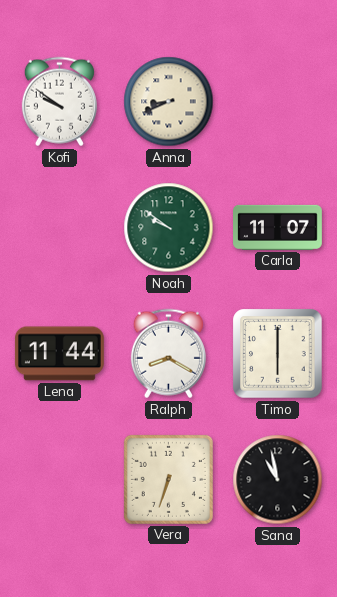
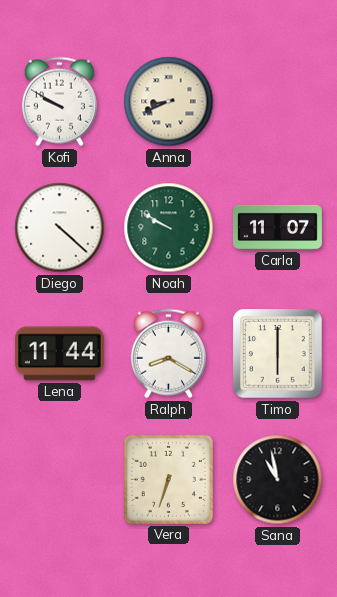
Kofi: 9:51 -> 9:50 (59, 102)
Diego: none -> 4:22 (60, 228)
Noah: 9:51 -> 9:50 (169, 228)
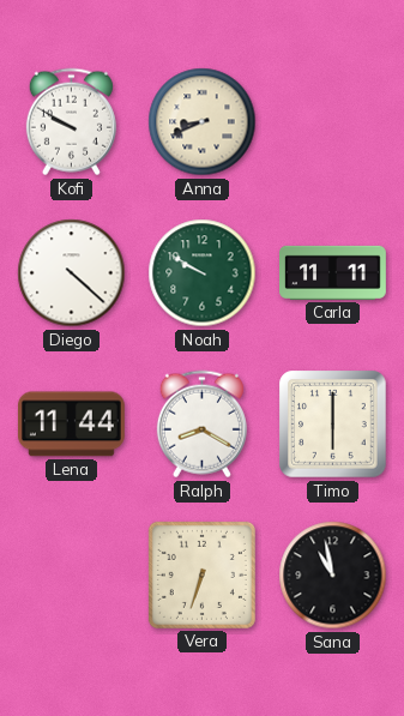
Carla: 11:07 -> 11:11 (333, 272)
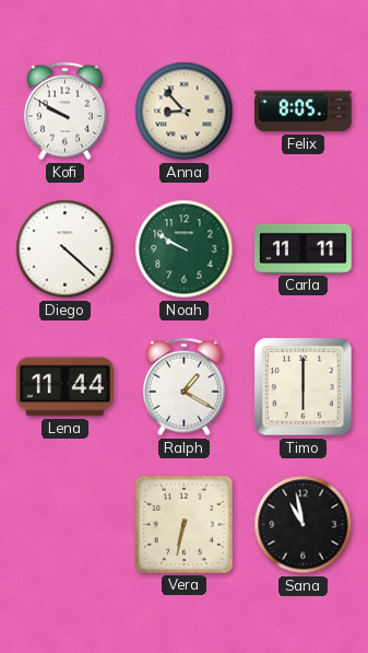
Anna: 8:41 -> 8:53 (185, 112)
Felix: none -> 8:05 (304, 112)
Ralph: 8:20 -> 1:20 (183, 387)
Vera: 6:33 -> 6:32 (183, 524)
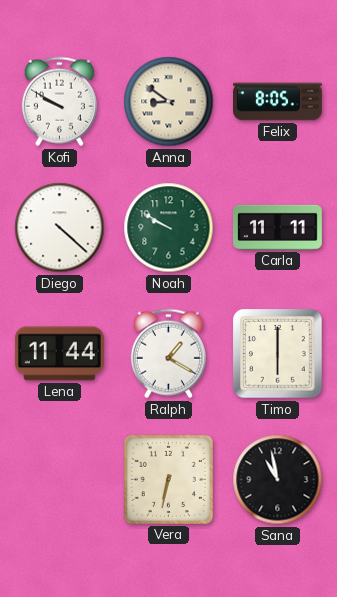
Anna: 8:53 -> 8:51 (169, 102)
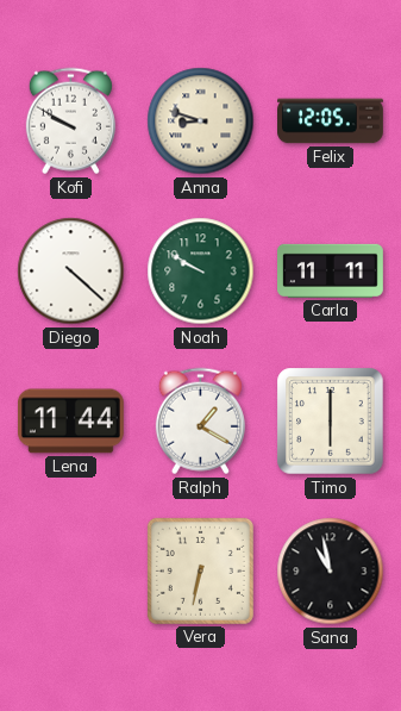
Anna: 8:51 -> 8:48 (201, 121)
Felix: 8:05 -> 12:05 (331, 121)
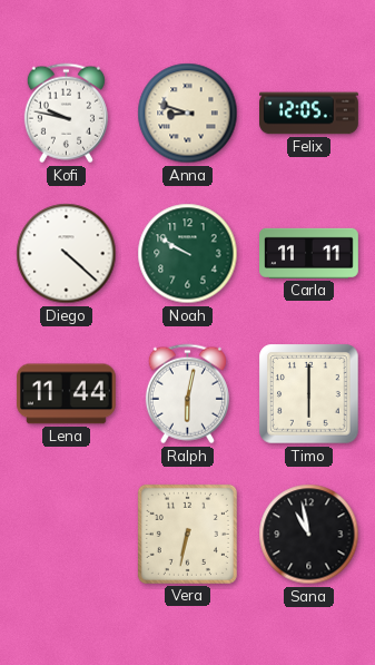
Kofi: 9:50 -> 9:47 (66, 114)
Ralph: 1:20 -> 6:02 (187, 394)
